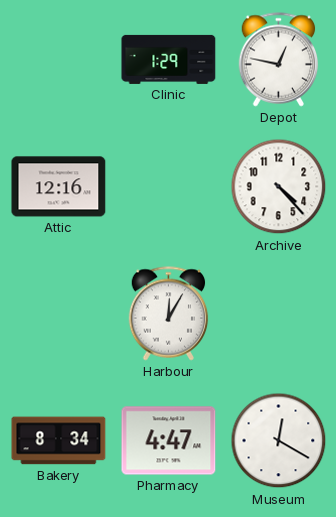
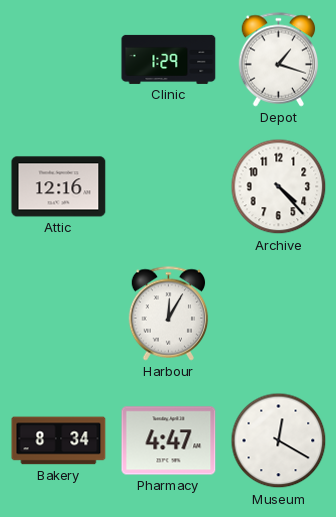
Depot: 12:47 -> 1:18 (279, 60)
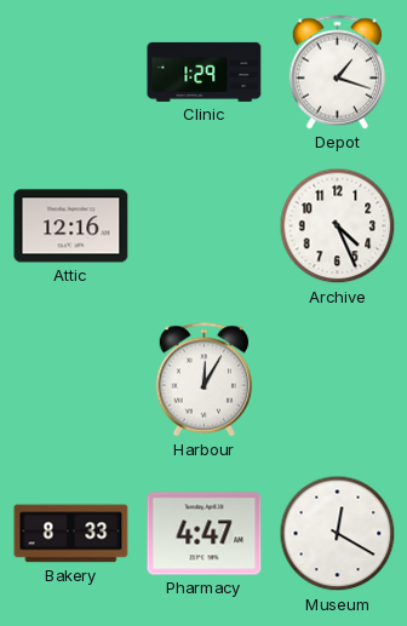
Archive: 4:23 -> 4:26 (338, 226)
Bakery: 8:34 -> 8:33 (71, 534)
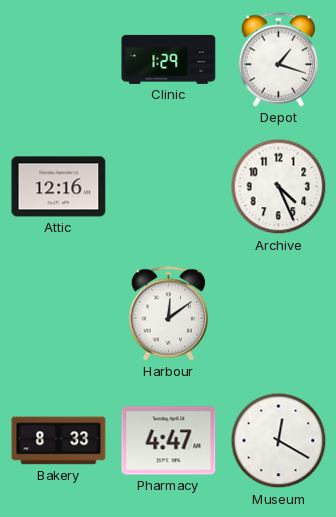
Harbour: 12:05 -> 12:09 (169, 314)
